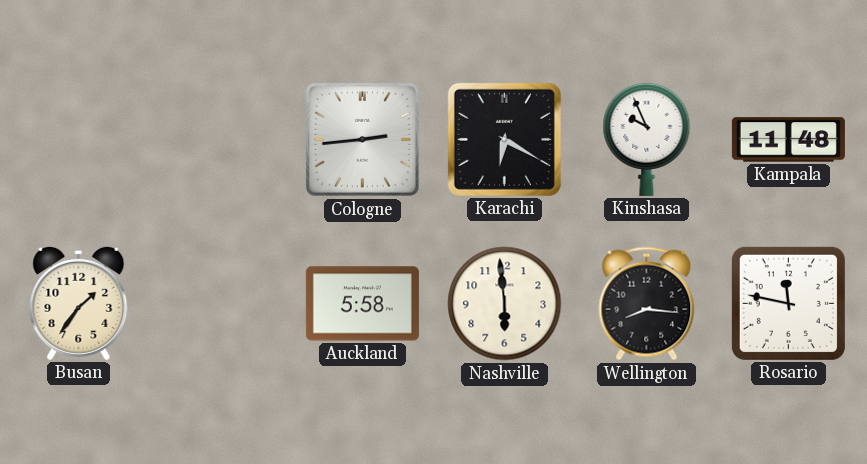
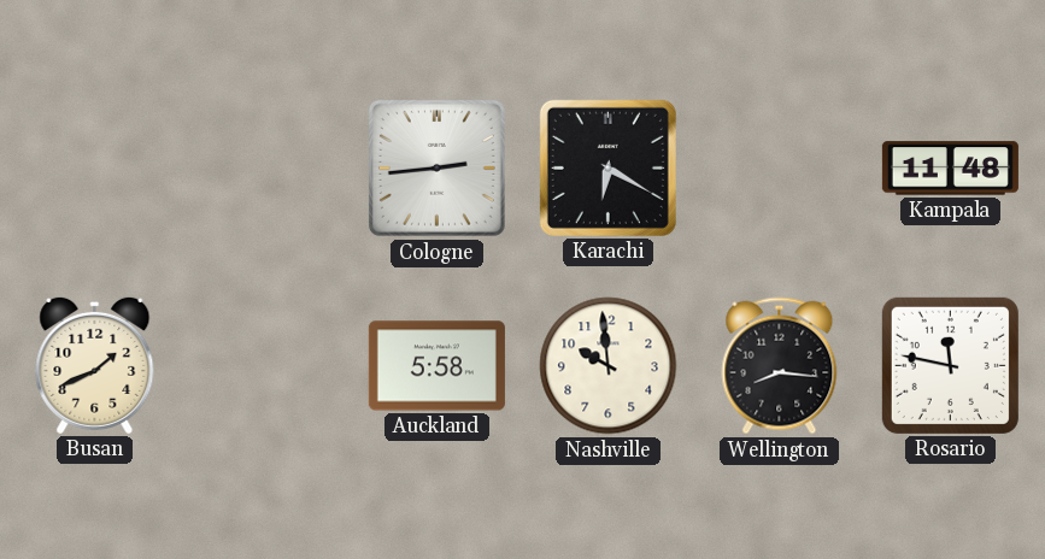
Kinshasa: 9:56 -> none (647, 139)
Busan: 1:36 -> 1:41 (95, 365)
Nashville: 5:59 -> 9:59 (609, 366)
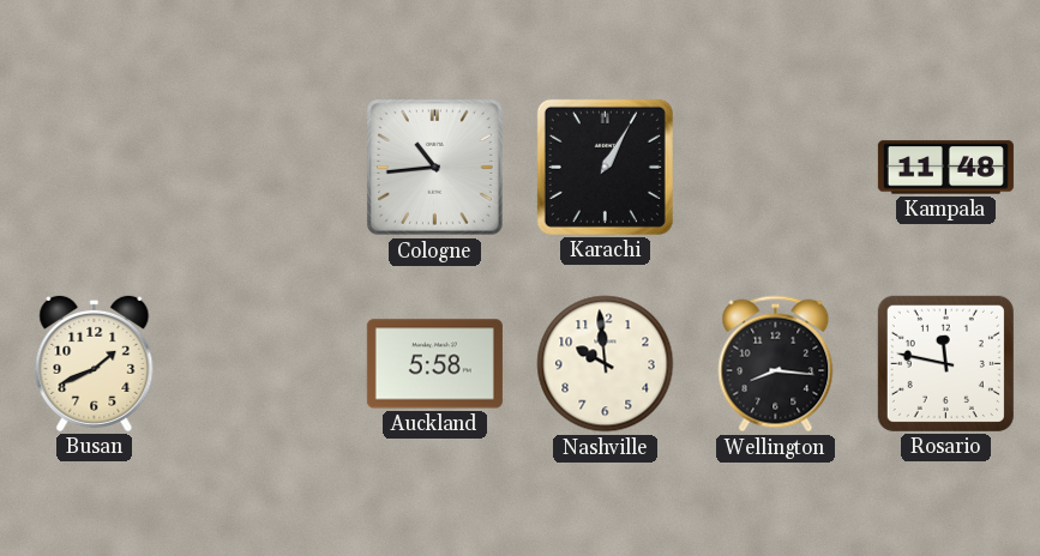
Cologne: 2:44 -> 10:44 (434, 167)
Karachi: 6:20 -> 1:05 (605, 167)
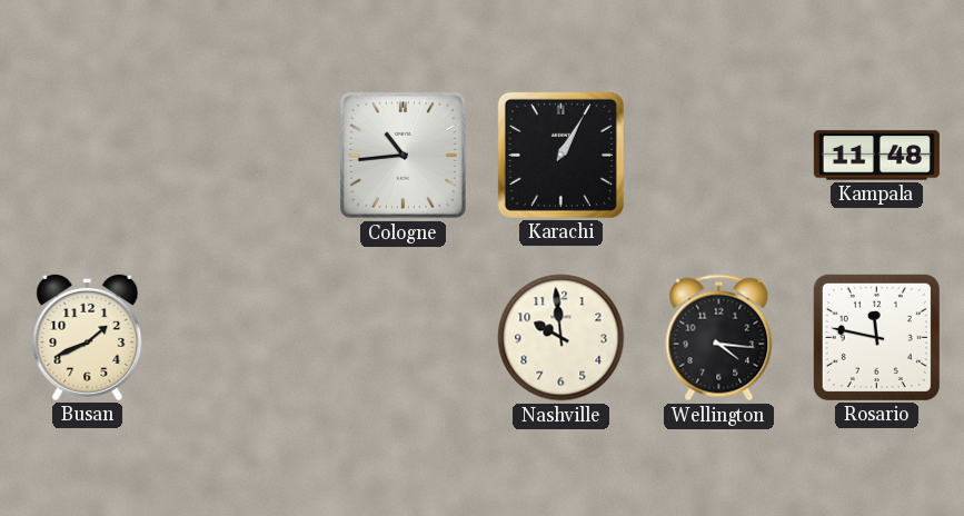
Auckland: 5:58 -> none (434, 364)
Wellington: 8:16 -> 4:16 (719, 338)
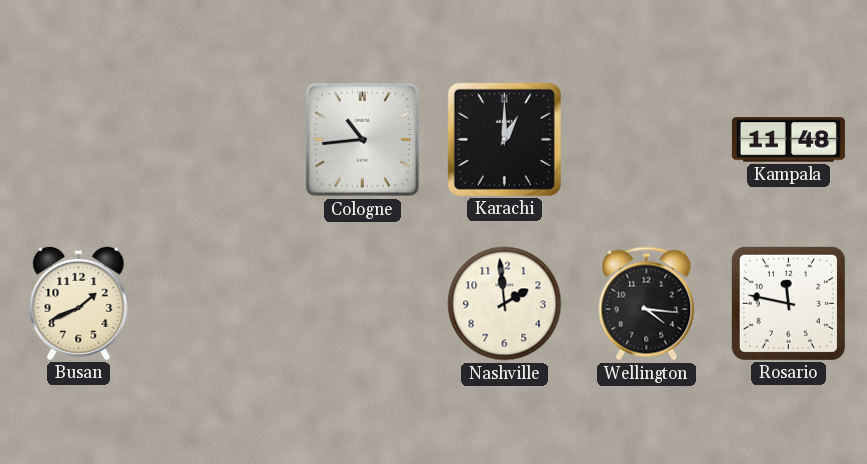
Karachi: 1:05 -> 1:00 (504, 139)
Nashville: 9:59 -> 1:59 (505, 304)
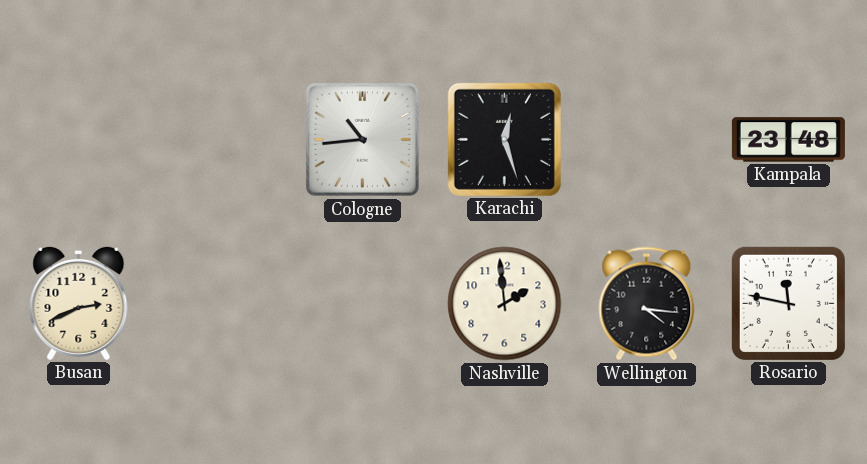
Karachi: 1:00 -> 12:27 (504, 139)
Kampala: 11:48 -> 23:48 (788, 140)
Busan: 1:41 -> 2:41 (79, 303)
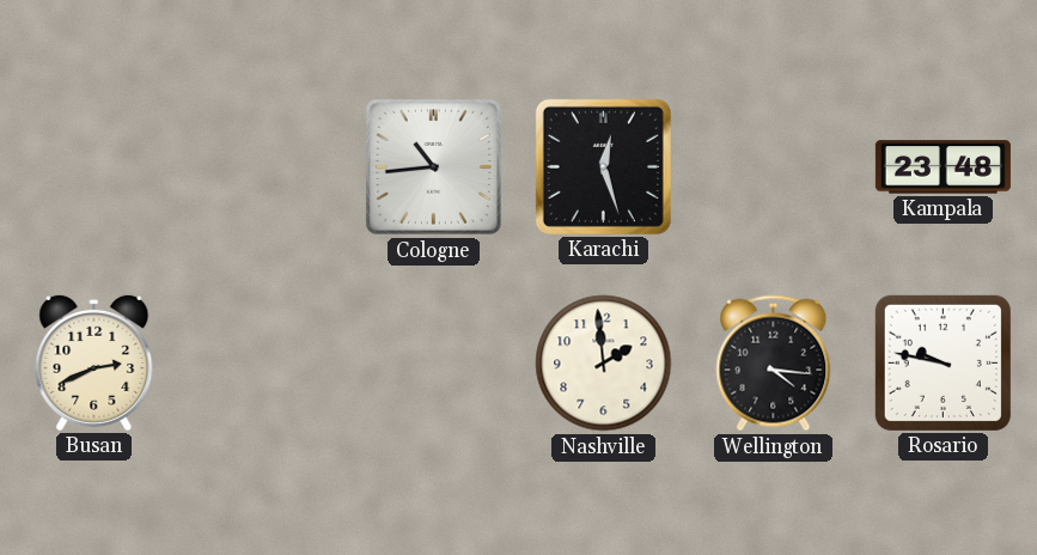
Rosario: 11:47 -> 9:47 (943, 362)
